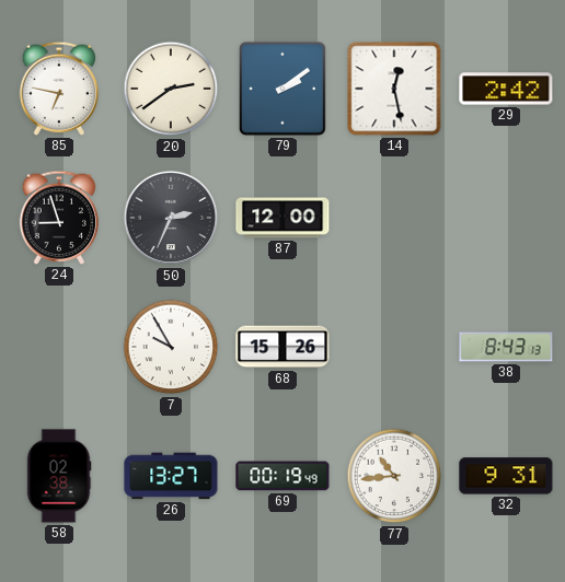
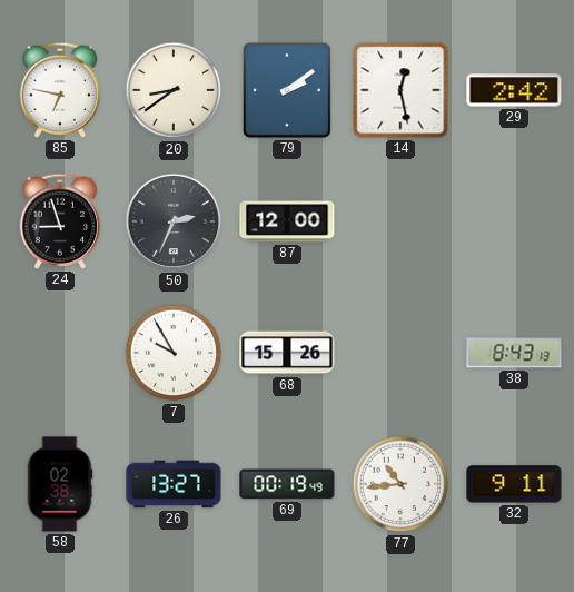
20: 2:39 -> 8:39 (174, 90)
32: 9:31 -> 9:11 (514, 484)
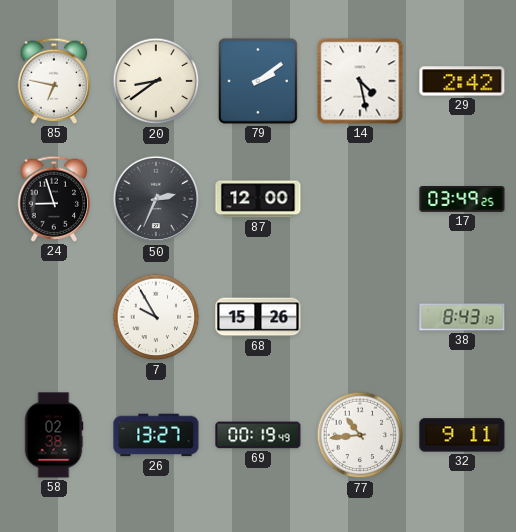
14: 12:28 -> 4:28 (360, 81)
17: none -> 03:49 (462, 200)
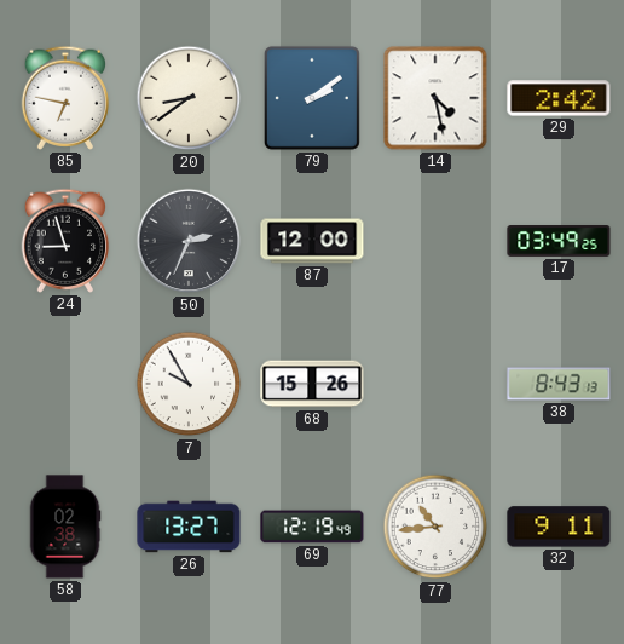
69: 00:19 -> 12:19 (312, 527)
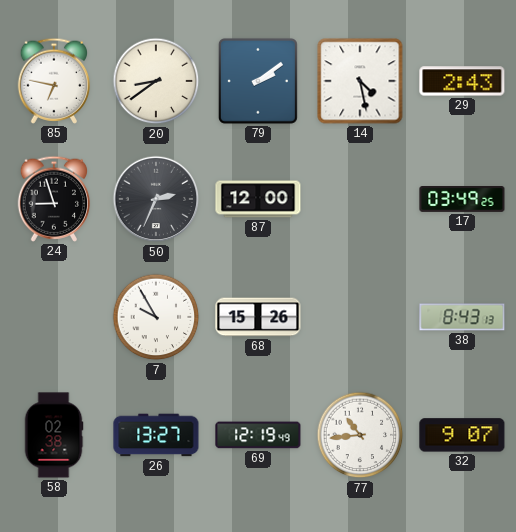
29: 2:42 -> 2:43 (462, 81)
32: 9:11 -> 9:07 (462, 435)
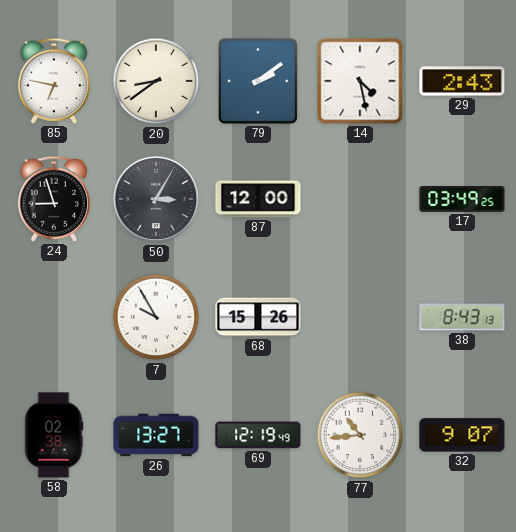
50: 2:34 -> 3:05 (156, 199)
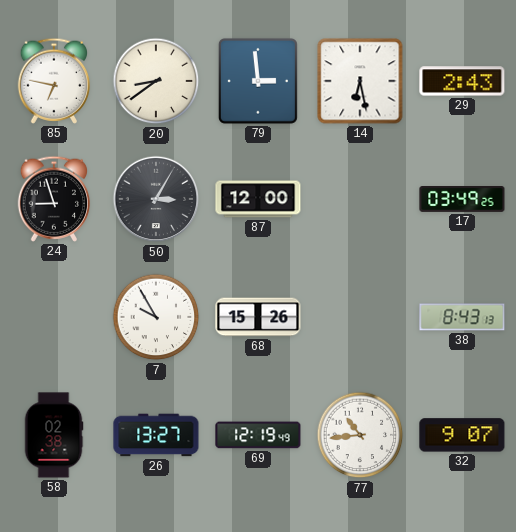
79: 2:09 -> 2:59 (258, 81)
14: 4:28 -> 6:28 (360, 81)
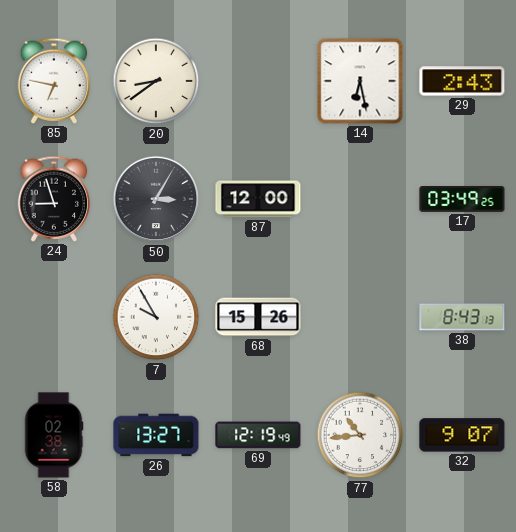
79: 2:59 -> none (258, 81)
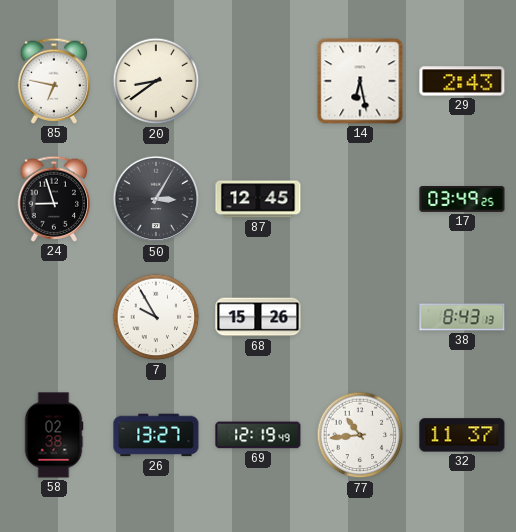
87: 12:00 -> 12:45 (258, 199)
32: 9:07 -> 11:37 (462, 435)
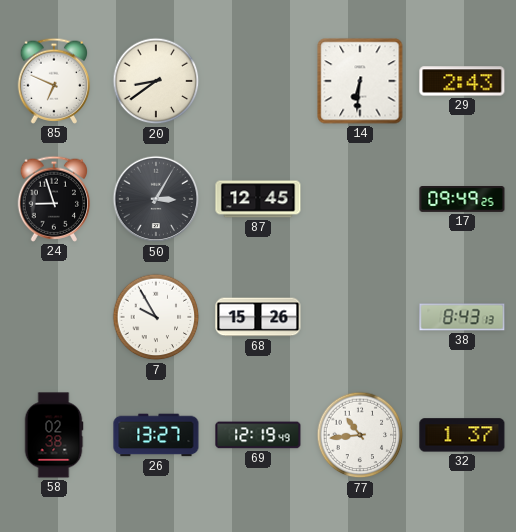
85: 6:47 -> 6:49 (54, 81)
14: 6:28 -> 6:31 (360, 81)
17: 03:49 -> 09:49 (462, 200)
32: 11:37 -> 1:37 (462, 435)
